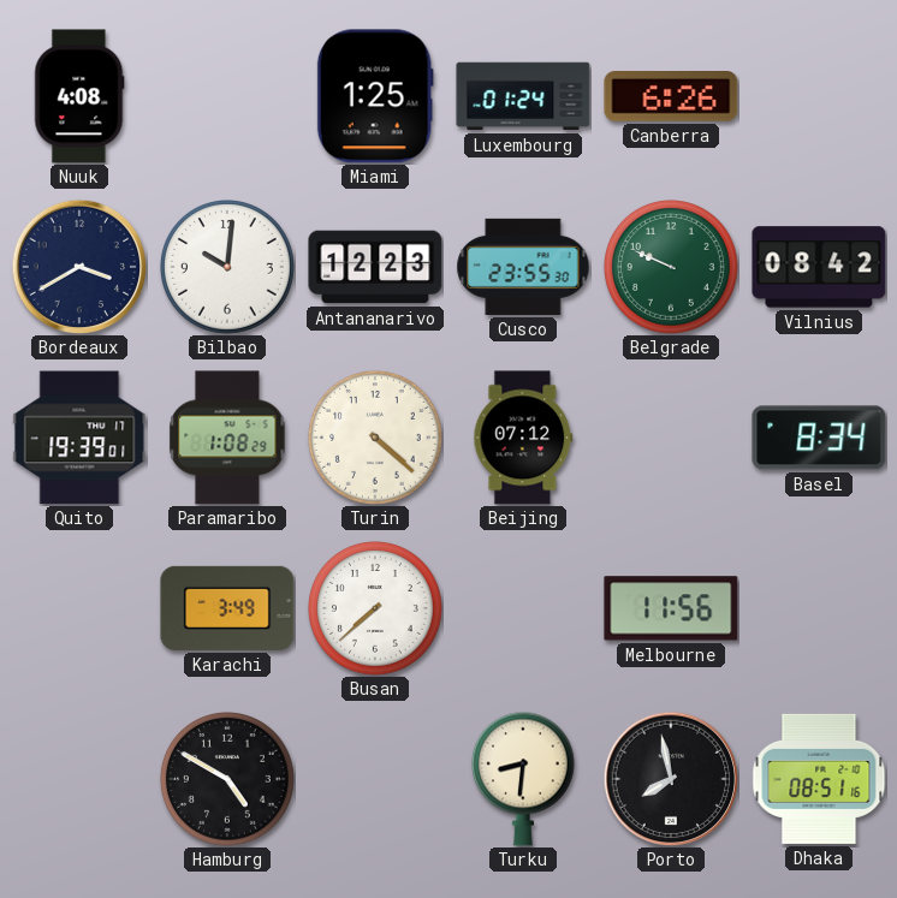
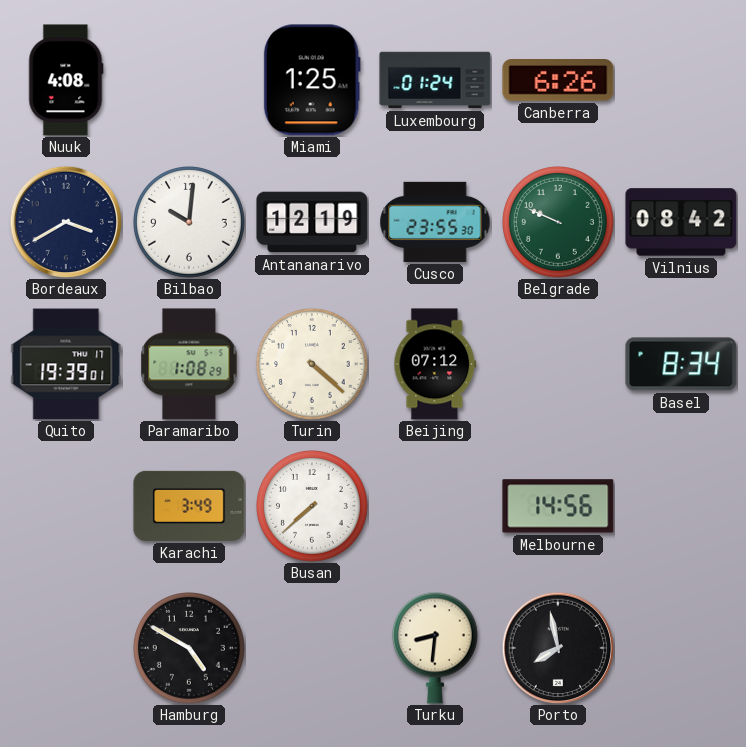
Antananarivo: 12:23 -> 12:19 (312, 222)
Melbourne: 11:56 -> 14:56 (558, 506)
Dhaka: 08:51 -> none (819, 779)
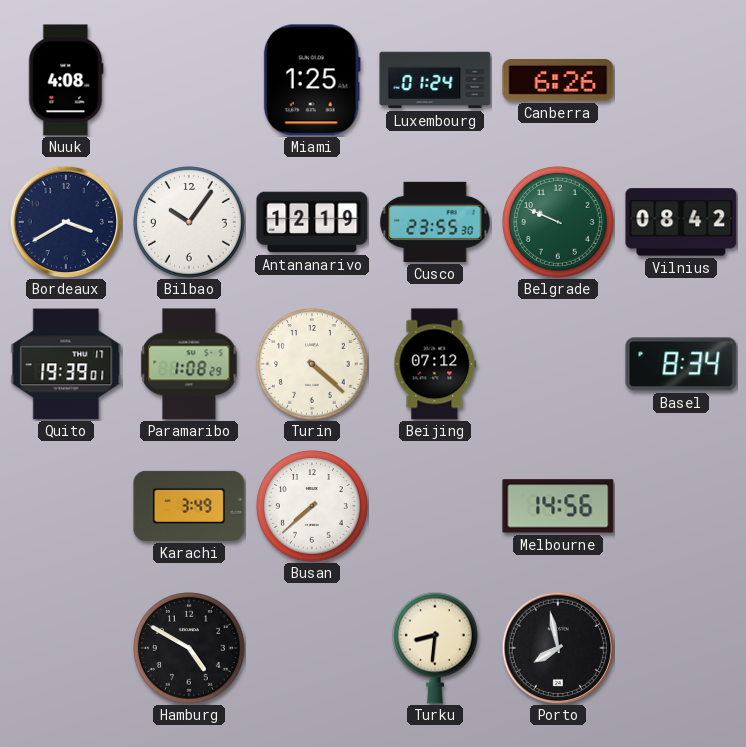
Bilbao: 10:01 -> 10:06 (190, 223)
